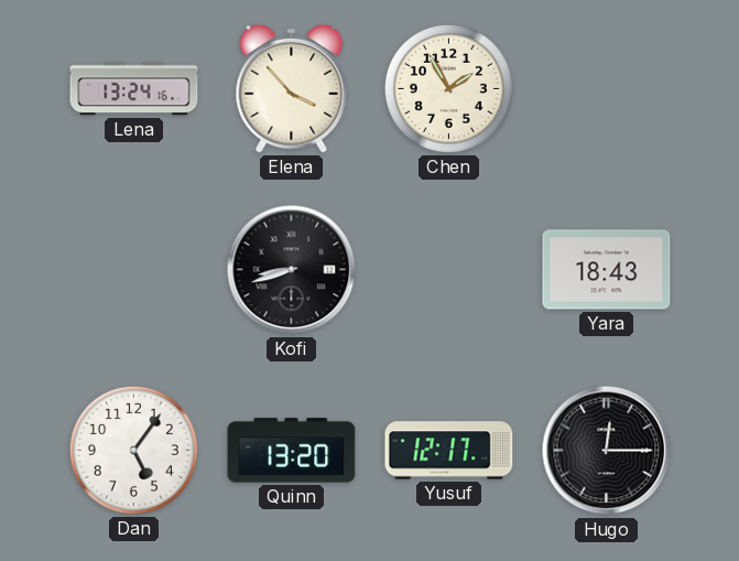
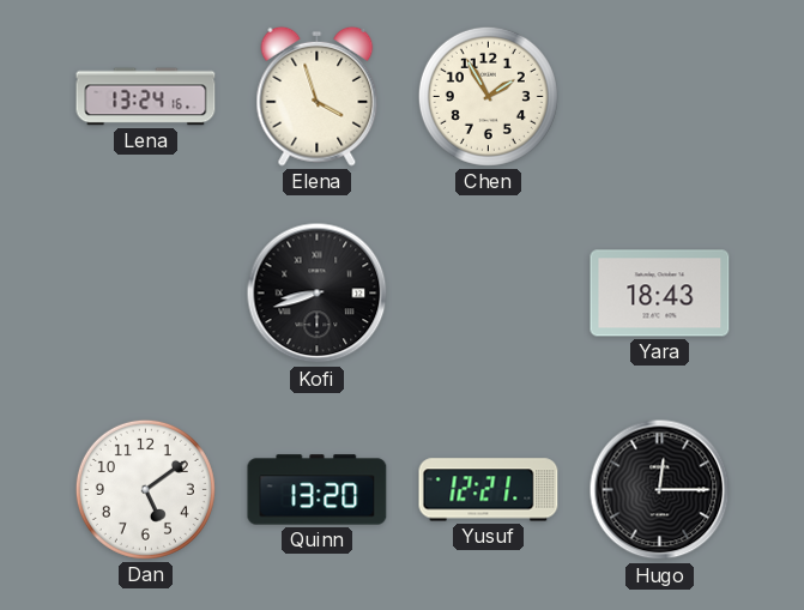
Elena: 3:53 -> 3:57 (318, 96)
Dan: 5:06 -> 5:09 (145, 489)
Yusuf: 12:17 -> 12:21 (489, 490)
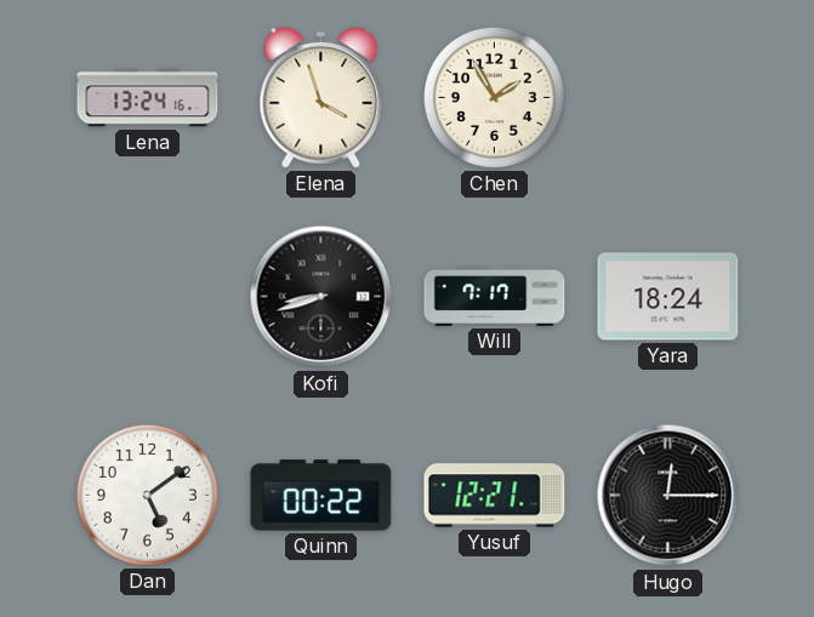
Will: none -> 7:17 (495, 296)
Yara: 18:43 -> 18:24 (668, 297)
Quinn: 13:20 -> 00:22 (321, 496)
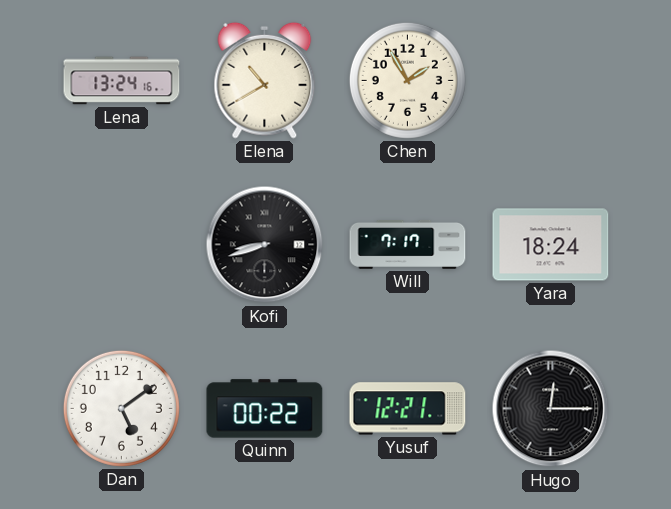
Elena: 3:57 -> 10:40 (265, 80)
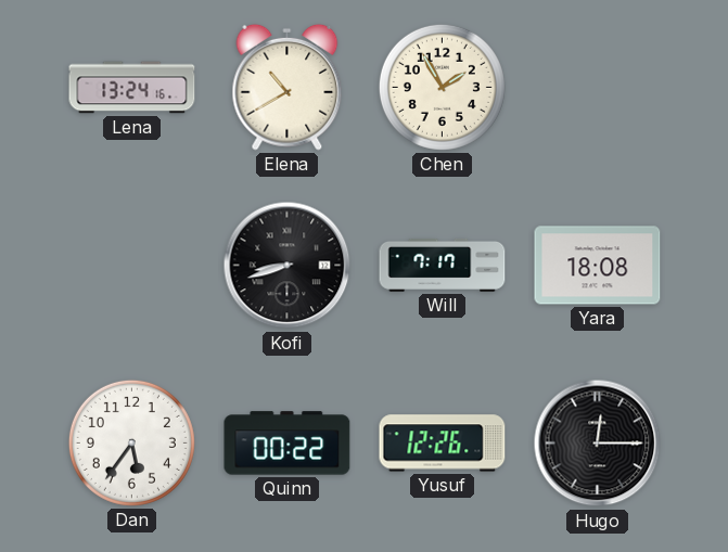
Yara: 18:24 -> 18:08 (598, 266)
Dan: 5:09 -> 5:36 (131, 442)
Yusuf: 12:21 -> 12:26 (443, 444)
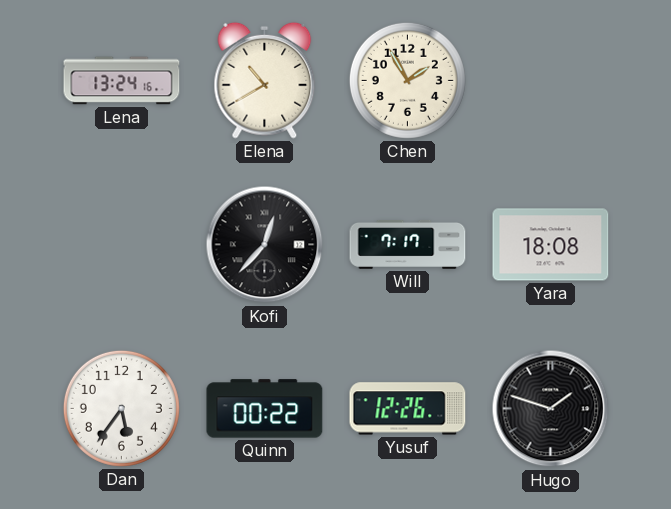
Kofi: 8:42 -> 12:37 (265, 245)
Hugo: 12:15 -> 1:48 (551, 409)
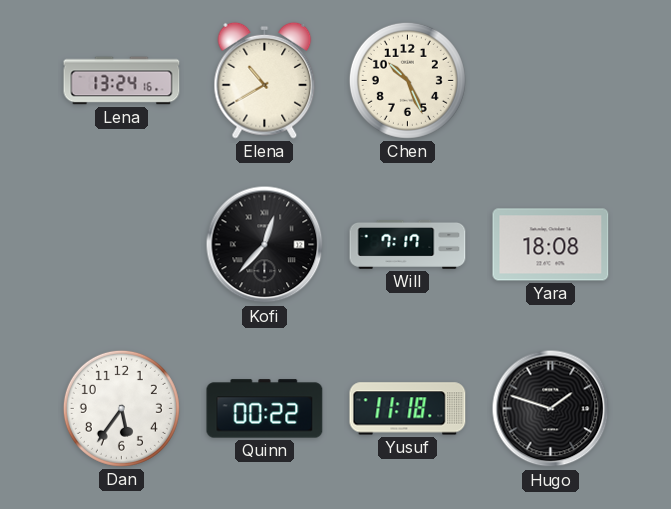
Chen: 1:55 -> 10:26 (407, 80)
Yusuf: 12:26 -> 11:18 (408, 409)
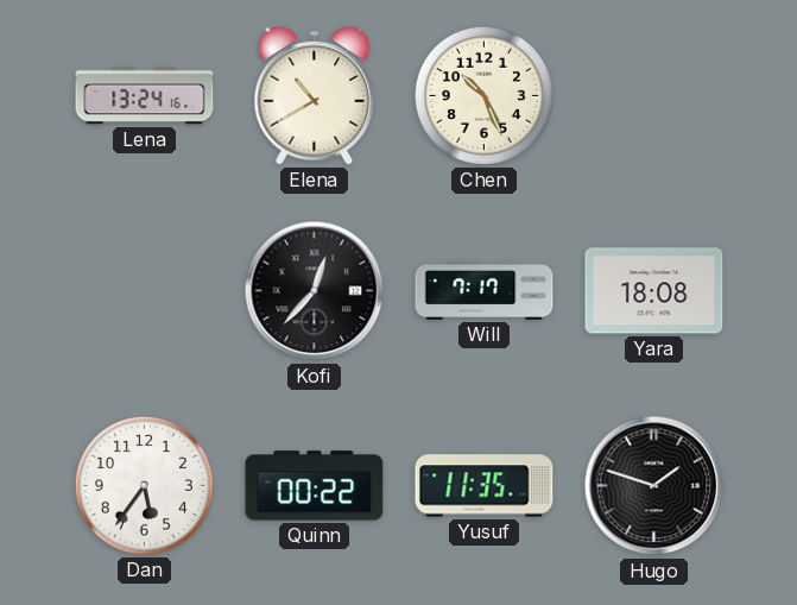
Yusuf: 11:18 -> 11:35 (485, 486)
